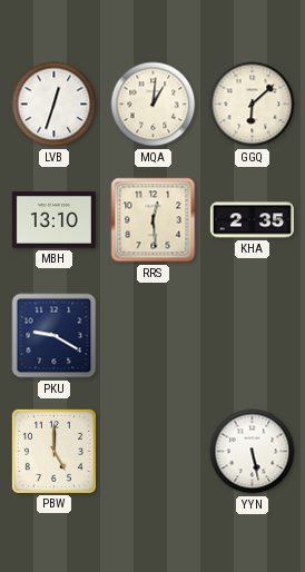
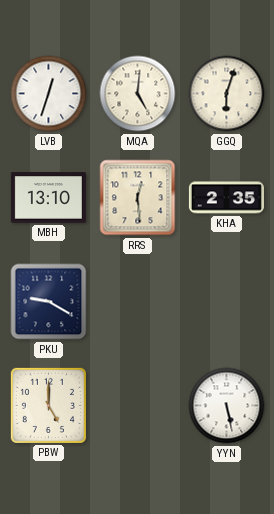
MQA: 1:01 -> 5:01 (138, 94)
GGQ: 6:08 -> 6:03 (227, 94)
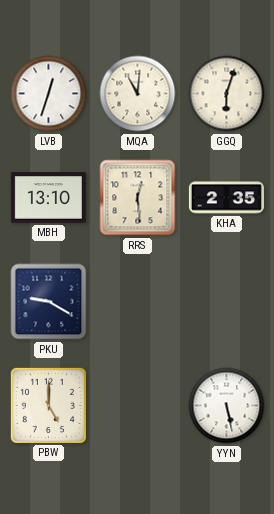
MQA: 5:01 -> 11:01 (138, 94)
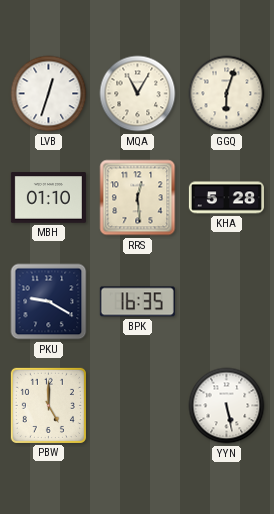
MQA: 11:01 -> 11:05 (138, 94)
MBH: 13:10 -> 01:10 (48, 198)
KHA: 2:35 -> 5:28 (226, 198)
BPK: none -> 16:35 (137, 302)
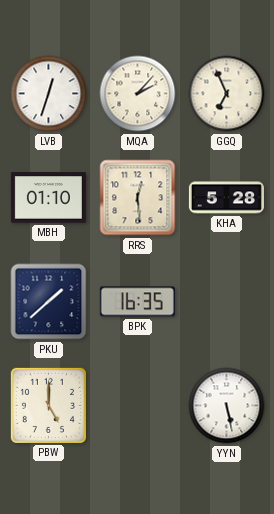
MQA: 11:05 -> 2:07 (138, 94)
GGQ: 6:03 -> 6:56 (227, 94)
PKU: 9:20 -> 1:38 (49, 302)
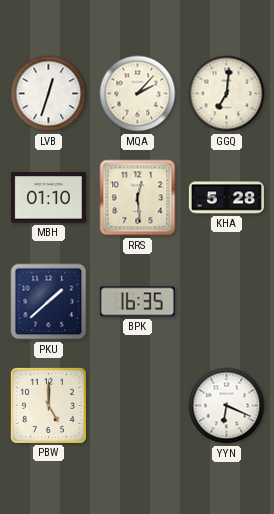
GGQ: 6:56 -> 7:01 (227, 94)
YYN: 5:28 -> 6:19 (227, 406)
